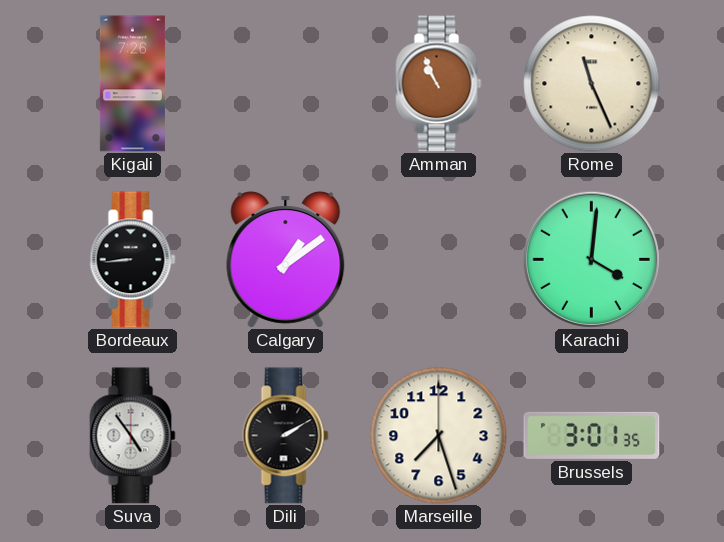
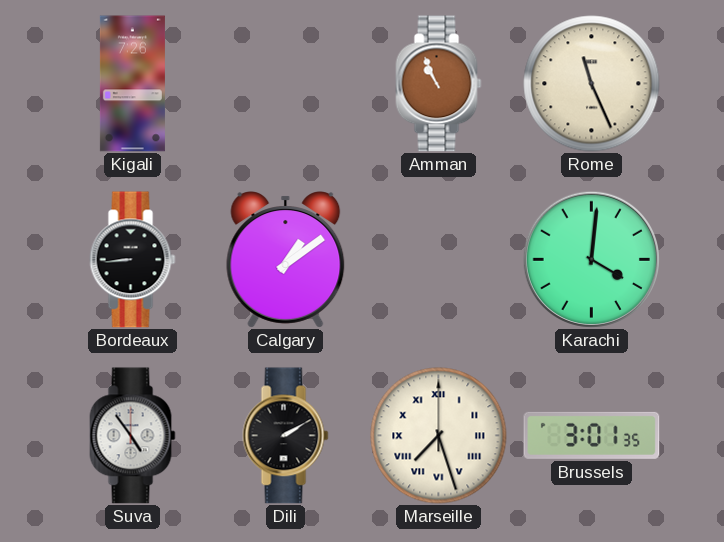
Marseille numerals: Arabic -> Roman (439, 436)
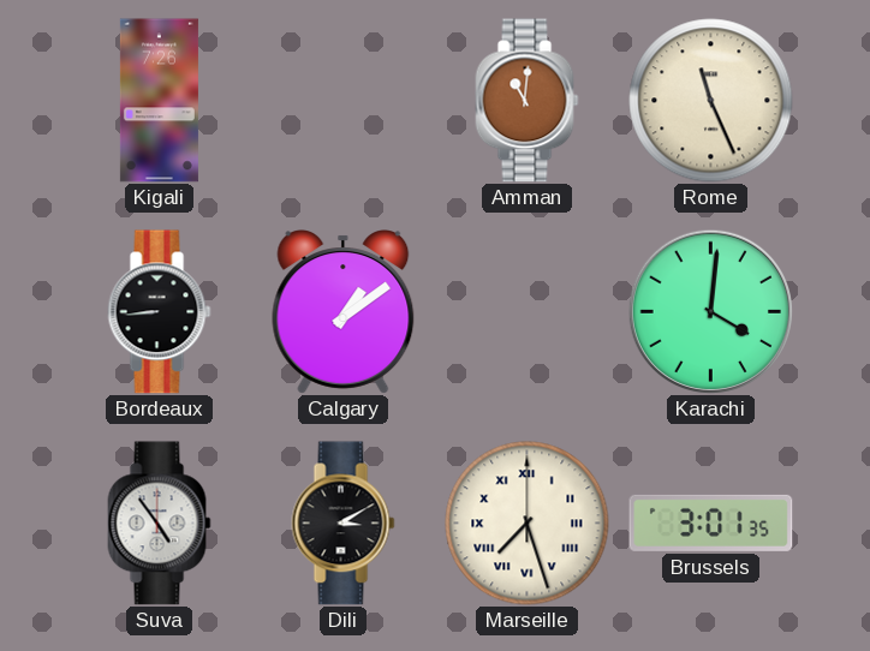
Amman: 10:56 -> 11:01 (528, 101)
Dili: 2:10 -> 3:10 (344, 524)
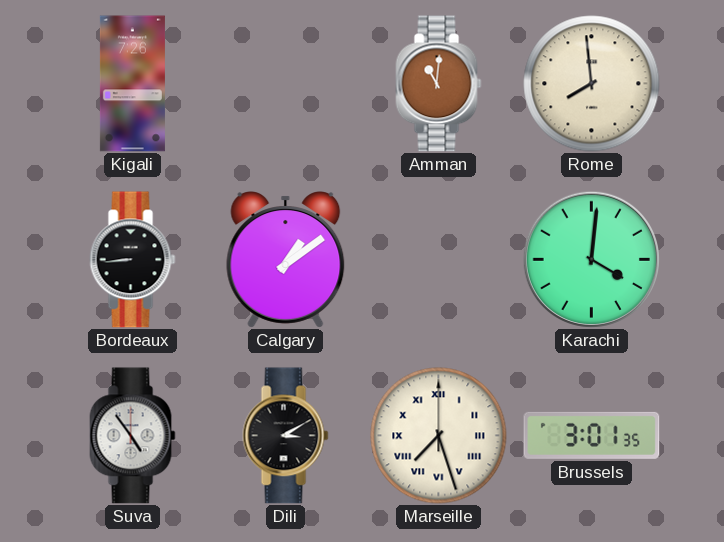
Rome: 11:26 -> 7:59 (592, 84)
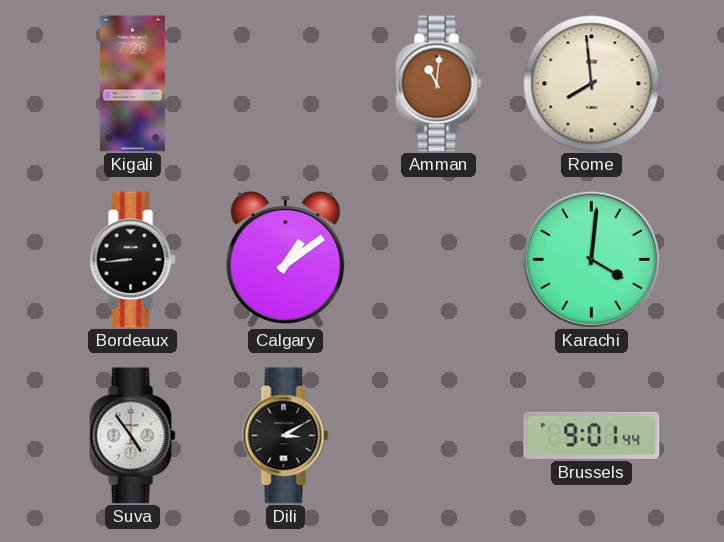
Marseille: 7:27 -> none (439, 436)
Brussels: 3:01 -> 9:01 (592, 435)
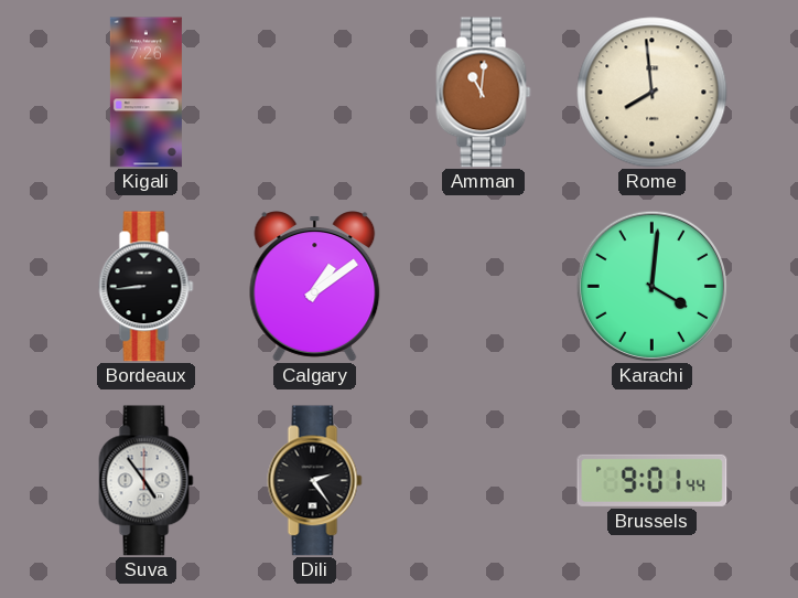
Dili: 3:10 -> 2:24 (315, 481)
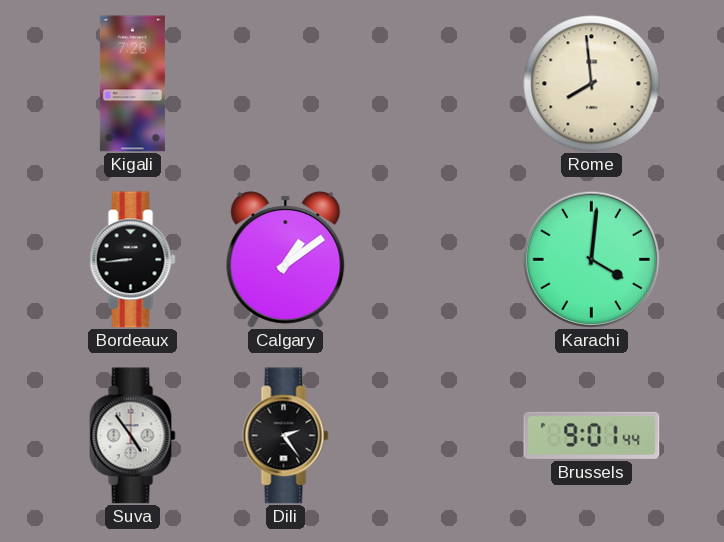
Amman: 11:01 -> none (484, 93)
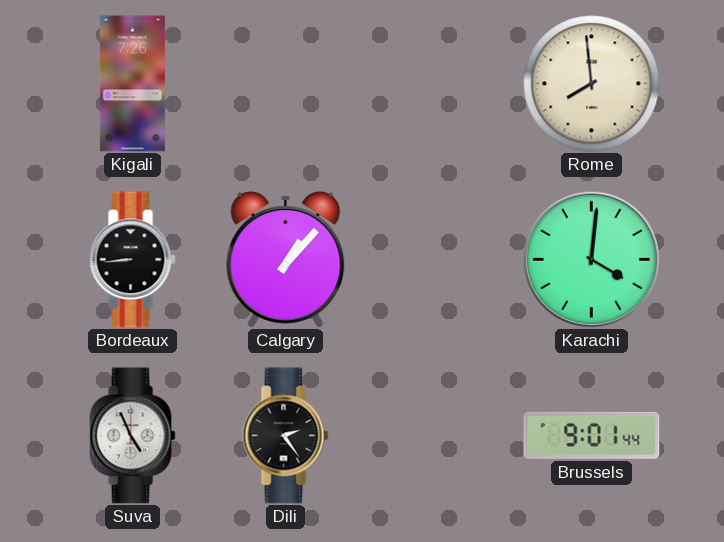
Calgary: 1:09 -> 1:07 (286, 260)
Suva: 4:54 -> 4:56 (133, 436)
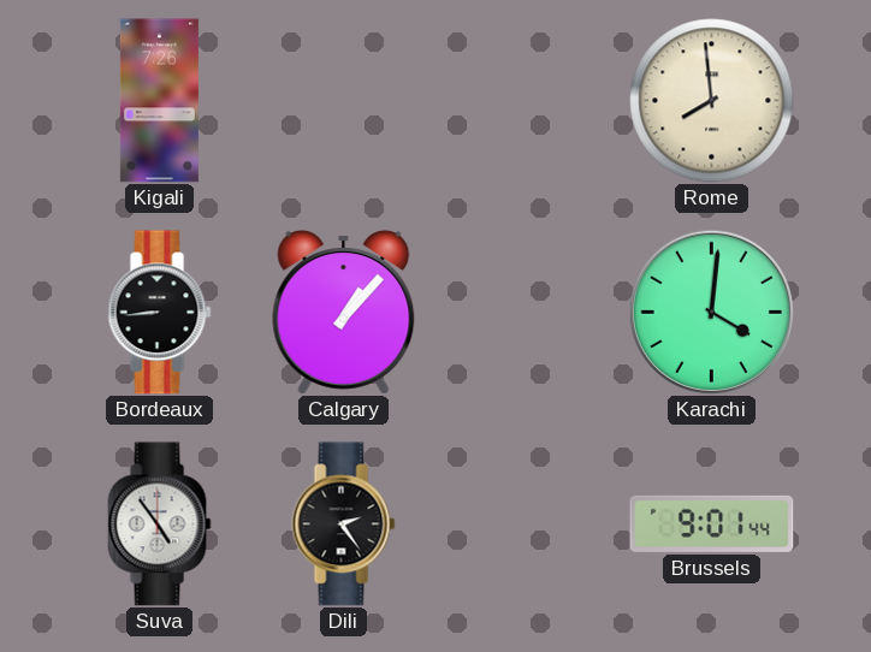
Suva: 4:56 -> 4:54 (160, 524)
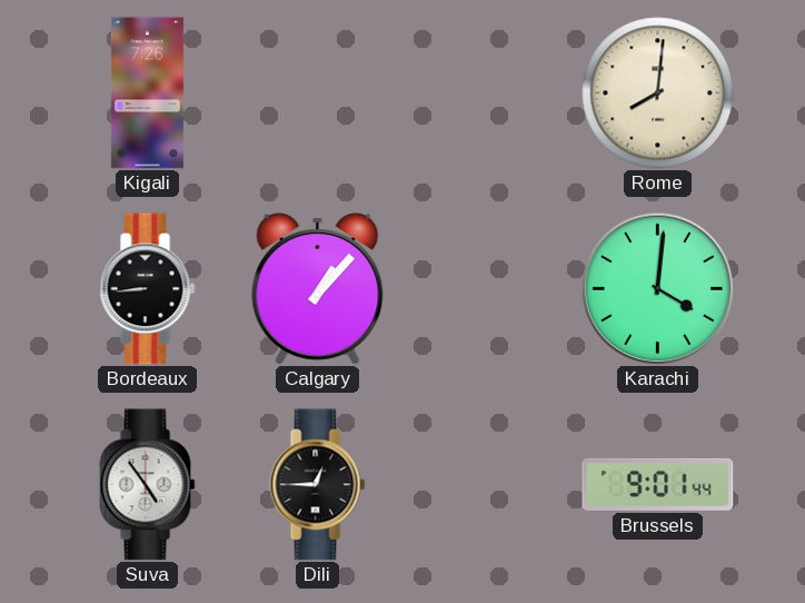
Rome: 7:59 -> 8:01 (658, 93)
Dili: 2:24 -> 12:45 (318, 485)
